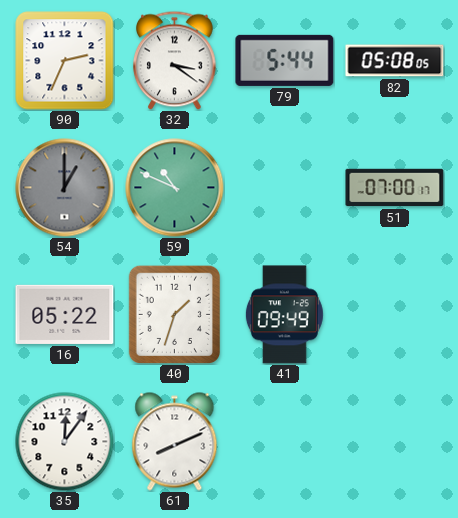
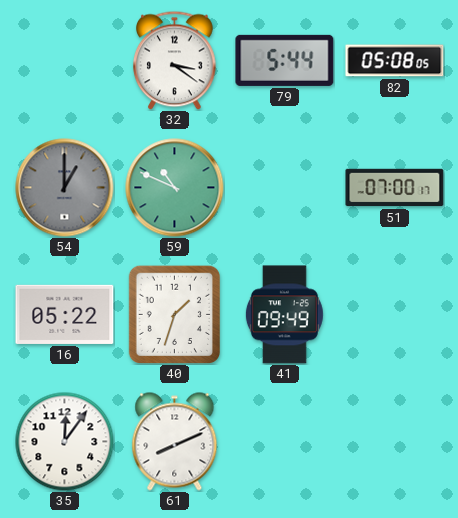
90: 2:34 -> none (65, 61)
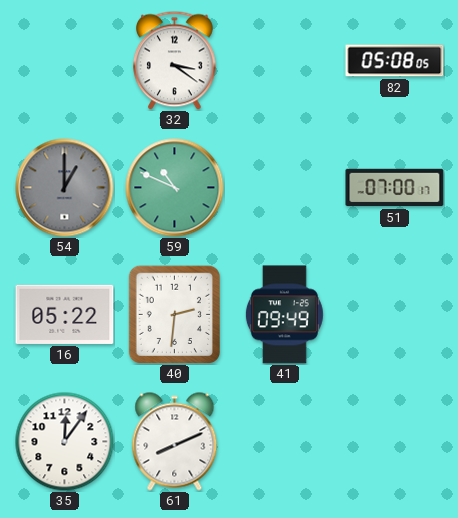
79: 5:44 -> none (285, 60)
40: 1:33 -> 2:31 (174, 314)
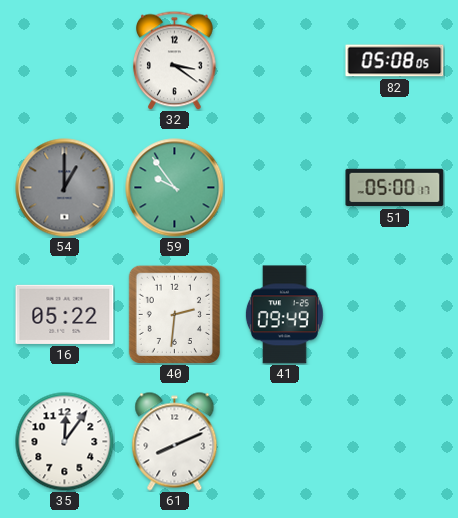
59: 10:49 -> 9:54 (175, 188)
51: 07:00 -> 05:00 (395, 188)
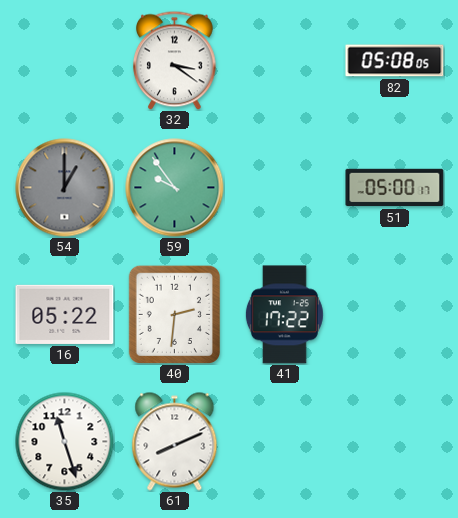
41: 09:49 -> 17:22 (284, 315)
35: 12:06 -> 11:27 (65, 442)
